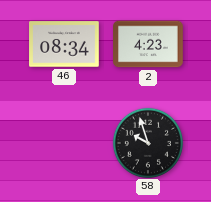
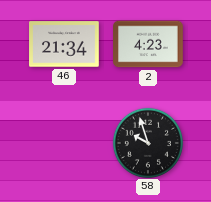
46: 08:34 -> 21:34 (64, 44)
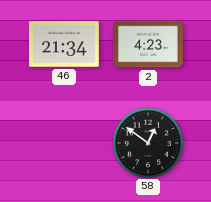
58: 9:57 -> 12:51 (147, 142)
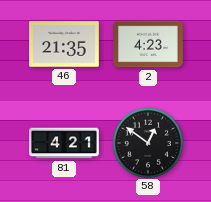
46: 21:34 -> 21:35 (64, 44)
81: none -> 4:21 (64, 143)
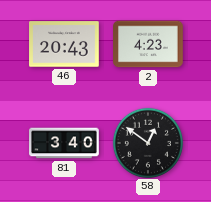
46: 21:35 -> 20:43 (64, 44)
81: 4:21 -> 3:40 (64, 143)
